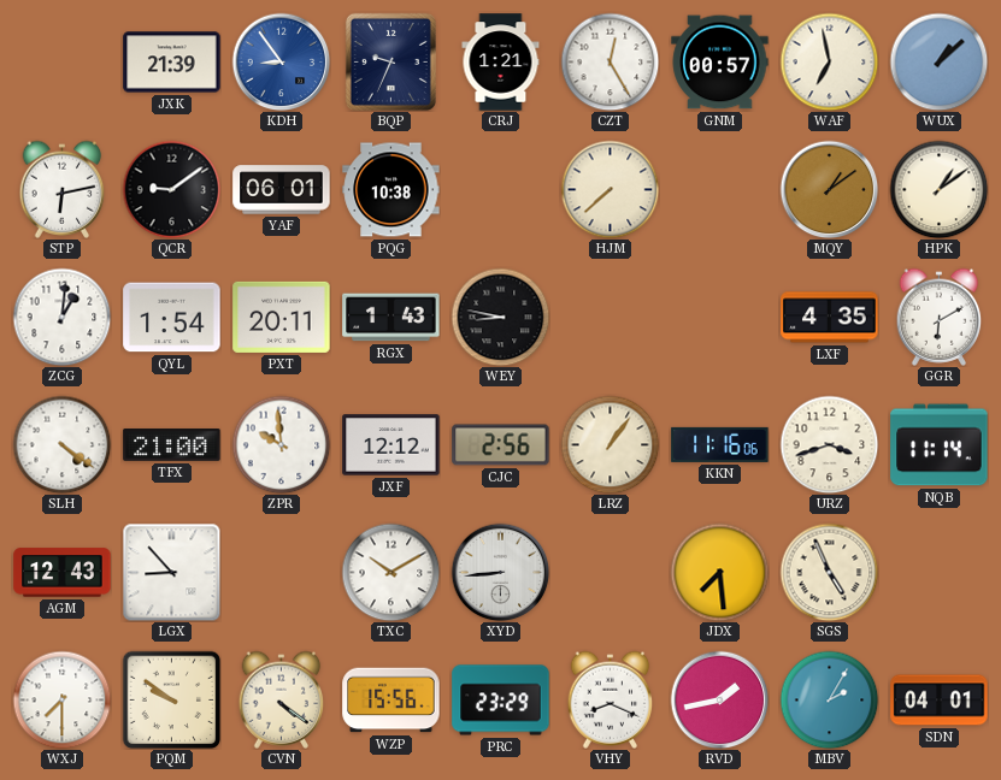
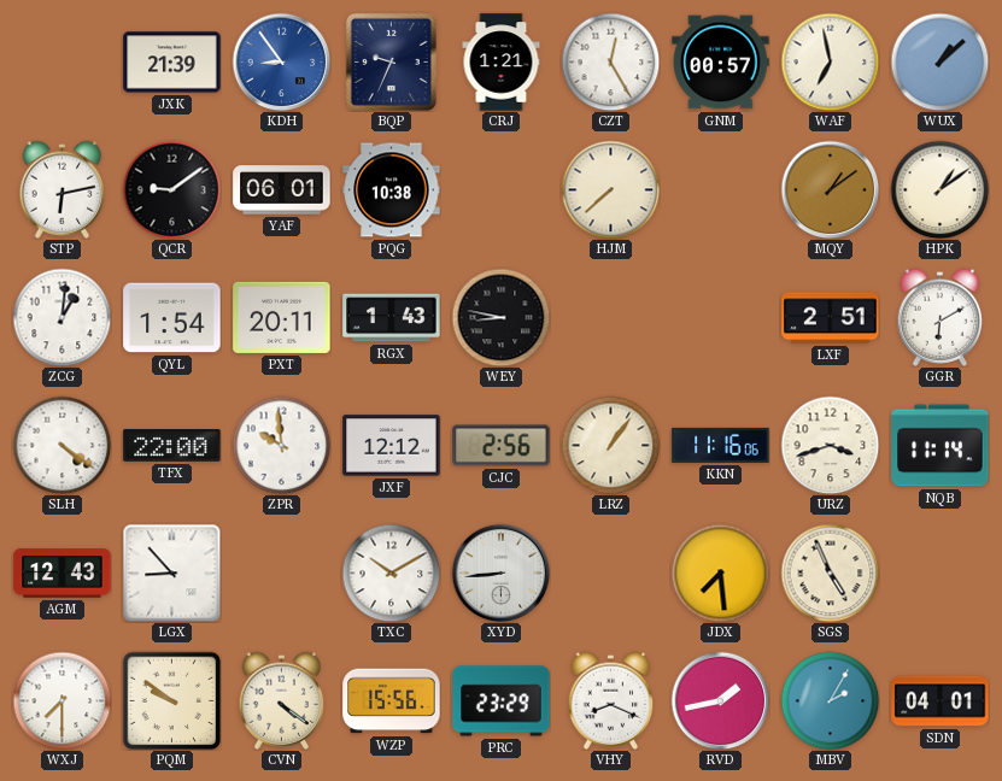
LXF: 4:35 -> 2:51 (831, 318)
TFX: 21:00 -> 22:00 (172, 446)
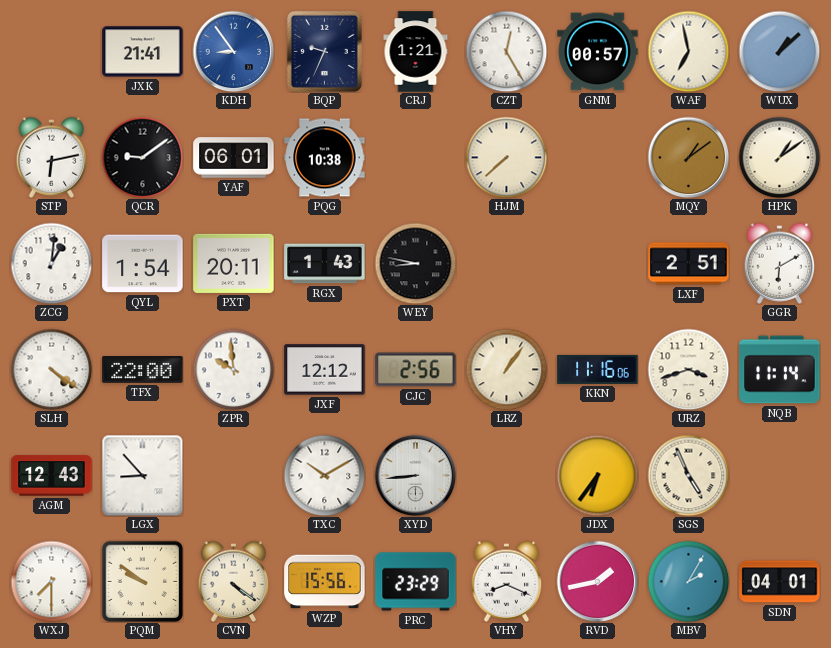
JXK: 21:39 -> 21:41 (143, 52)
JDX: 7:29 -> 6:36 (597, 475)
